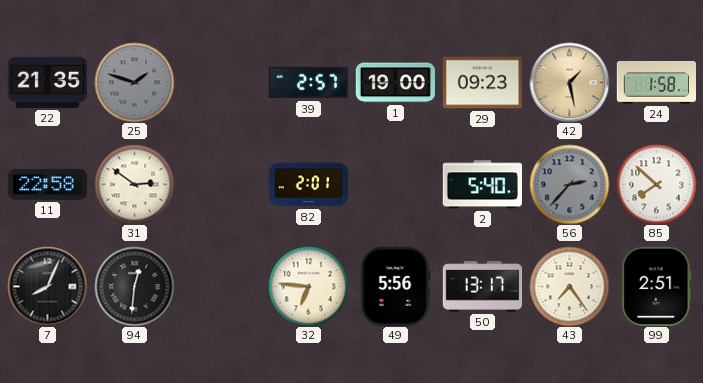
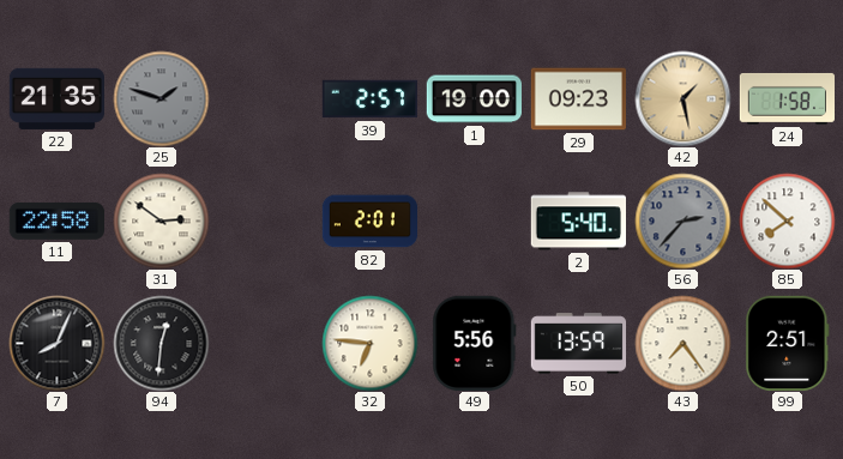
50: 13:17 -> 13:59 (578, 344)
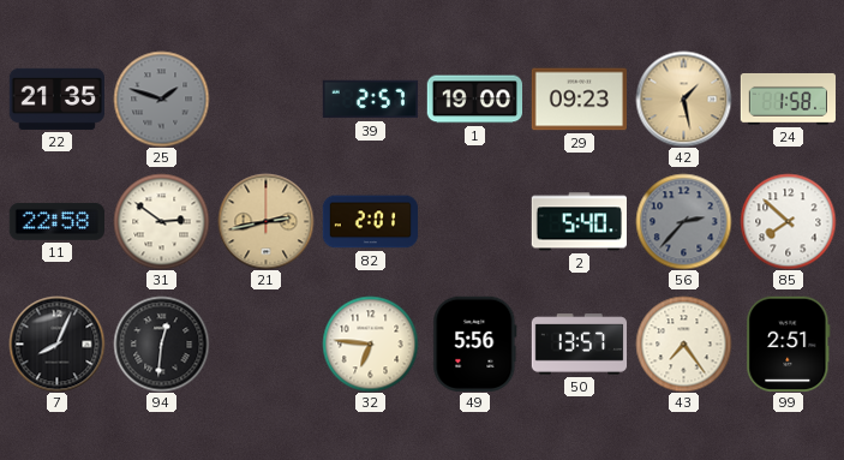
21: none -> 2:43 (265, 221)
50: 13:59 -> 13:57 (579, 345)
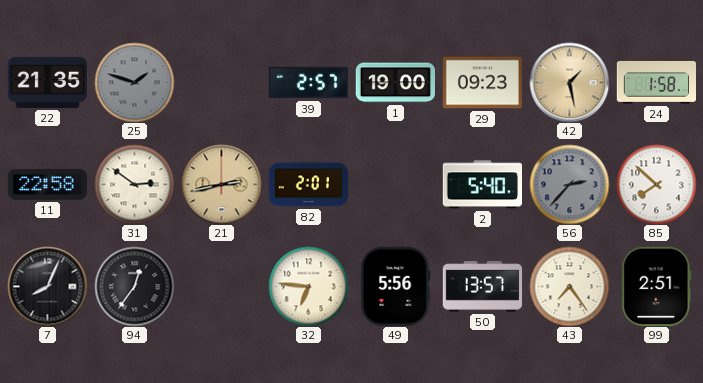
94: 12:31 -> 12:36 (134, 286)
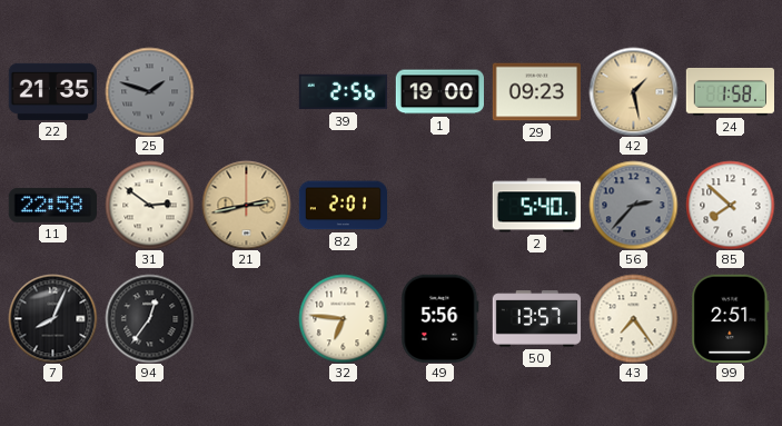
39: 2:57 -> 2:56 (343, 92)
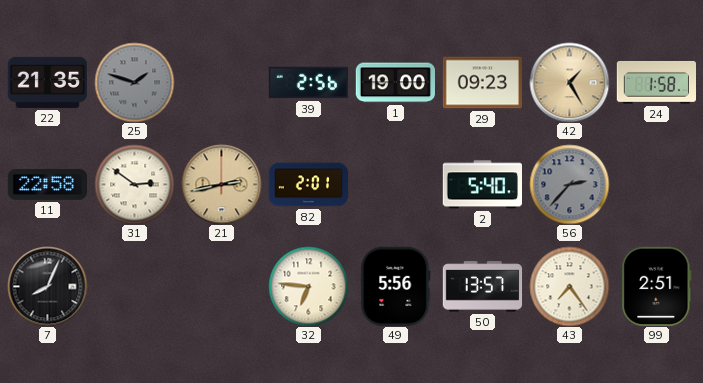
42: 1:28 -> 1:25 (569, 82)
85: 7:52 -> none (730, 205)
94: 12:36 -> none (149, 318)
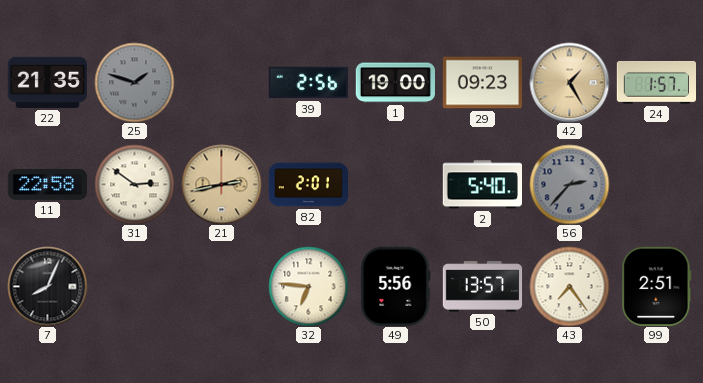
24: 1:58 -> 1:57 (656, 83)
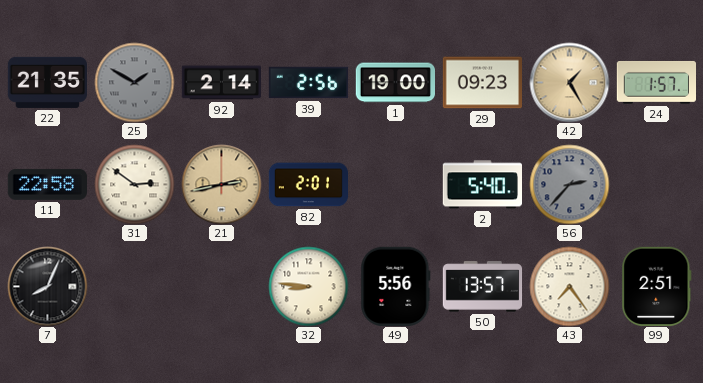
25: 1:48 -> 1:50 (134, 82)
92: none -> 2:14 (221, 83)
32: 6:46 -> 8:46 (308, 286)
